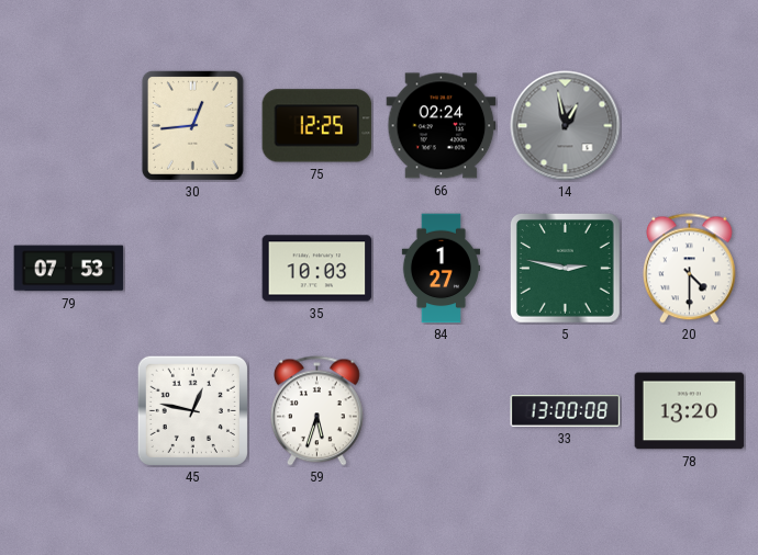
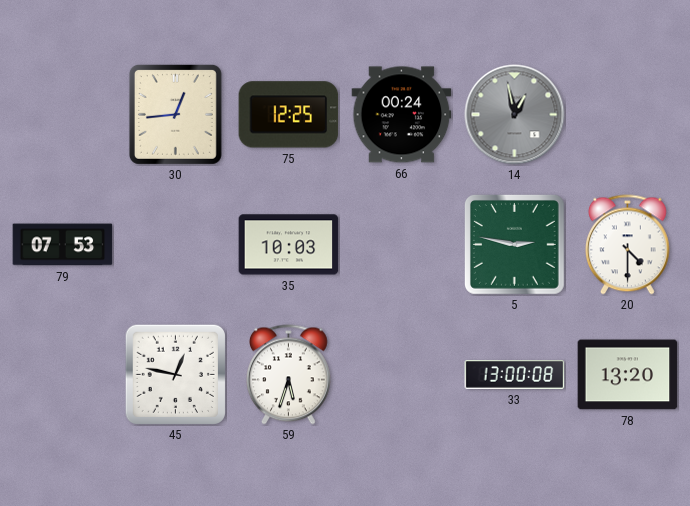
66: 02:24 -> 00:24 (402, 115)
84: 1:27 -> none (441, 269)
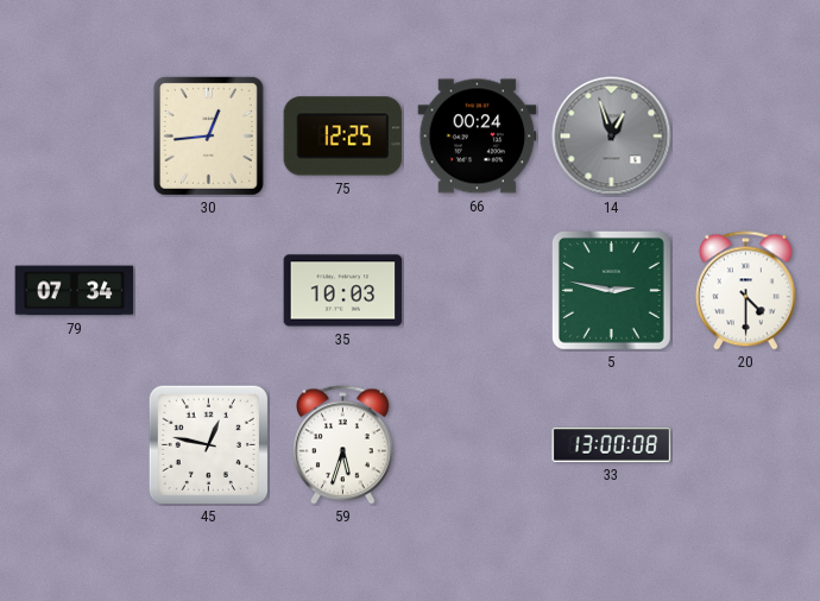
14: 12:58 -> 12:57 (612, 137)
79: 07:53 -> 07:34 (75, 291)
78: 13:20 -> none (628, 375)
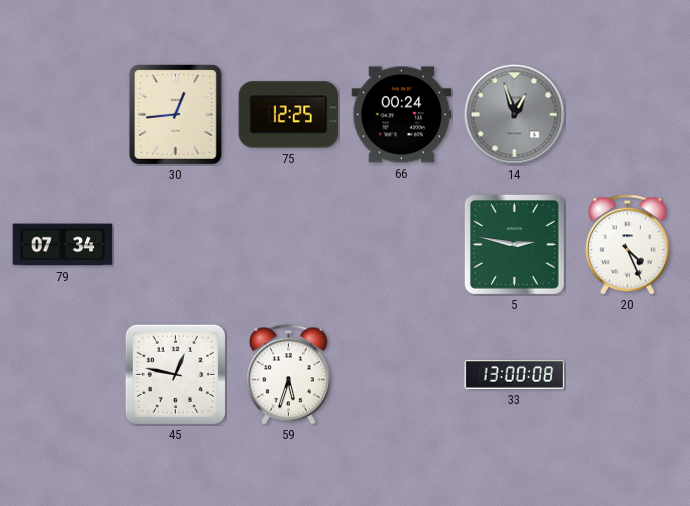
35: 10:03 -> none (343, 291)
20: 4:30 -> 4:26 (628, 245)
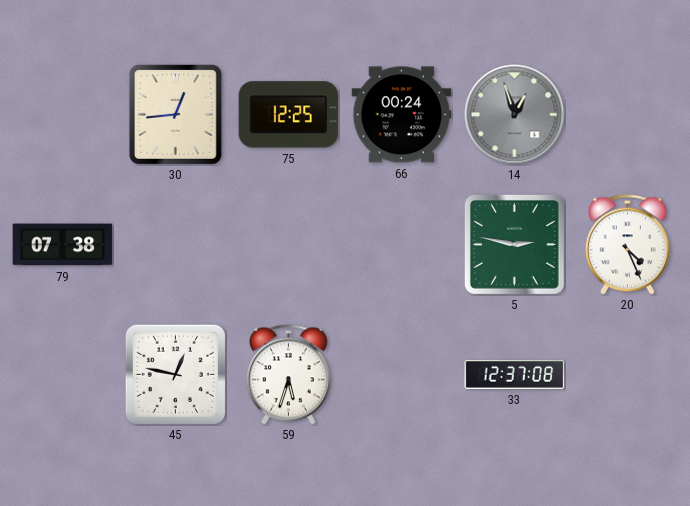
79: 07:34 -> 07:38 (63, 245)
33: 13:00 -> 12:37 (515, 375)
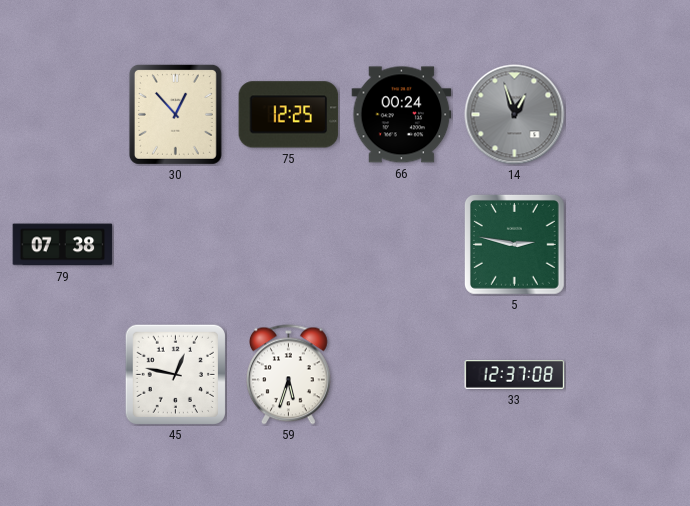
30: 12:44 -> 12:53 (175, 114)
20: 4:26 -> none (628, 245)
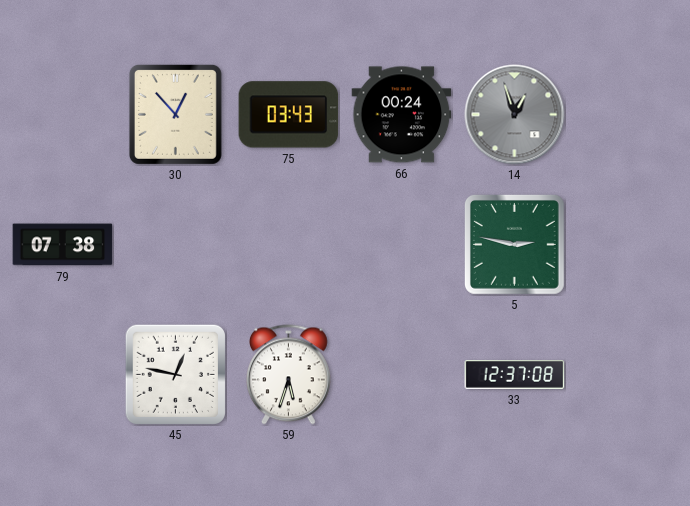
75: 12:25 -> 03:43 (289, 115)
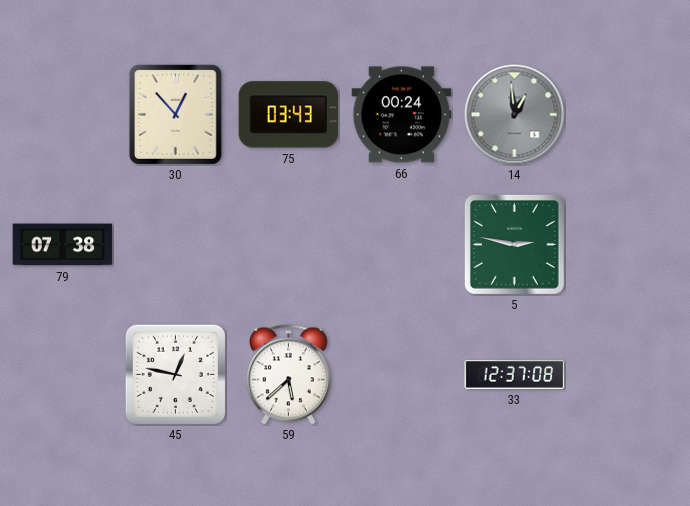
14: 12:57 -> 12:59 (515, 115)
59: 5:33 -> 5:38 (289, 375)
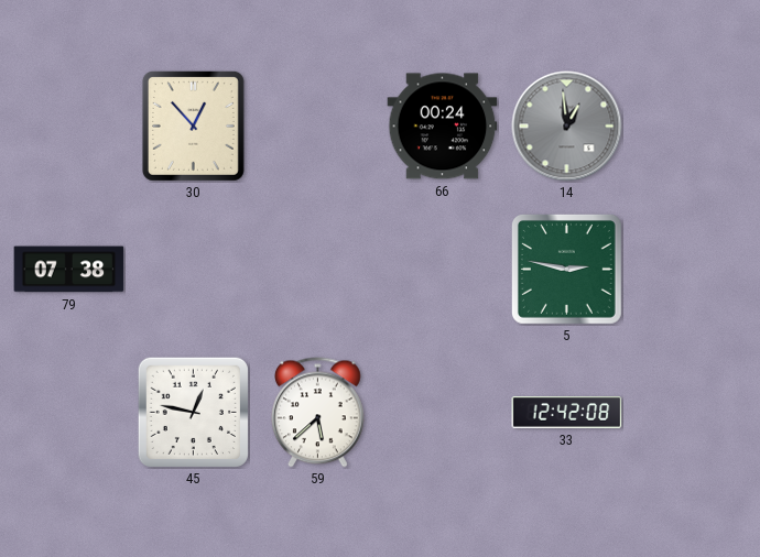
75: 03:43 -> none (289, 115)
33: 12:37 -> 12:42 (567, 413)
